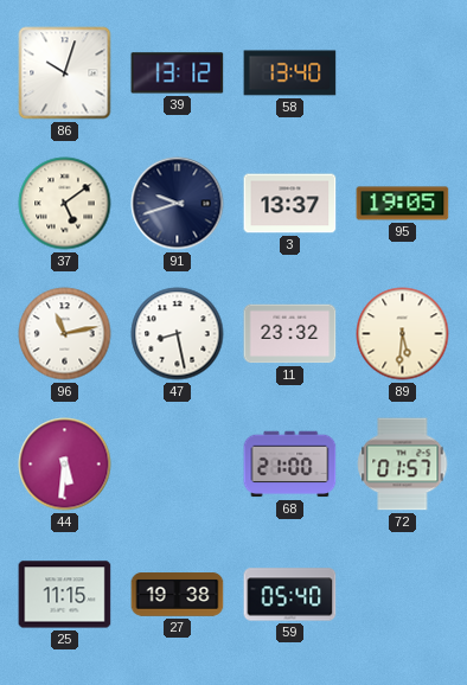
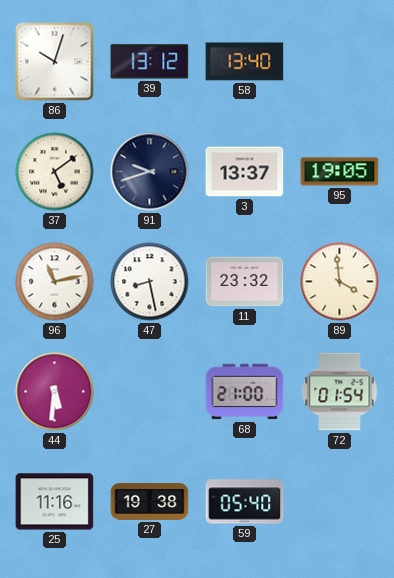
89: 5:31 -> 3:59 (340, 282)
72: 01:57 -> 01:54 (340, 392)
25: 11:15 -> 11:16 (55, 502)
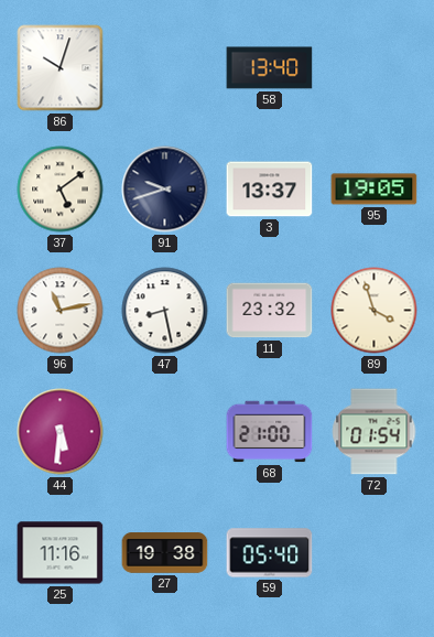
39: 13:12 -> none (150, 62)
89: 3:59 -> 3:57 (375, 311)
